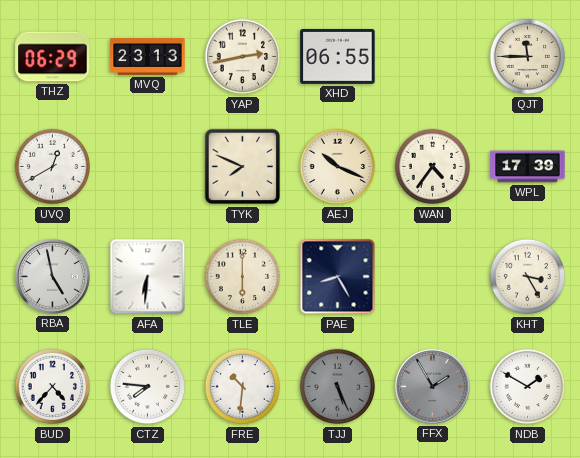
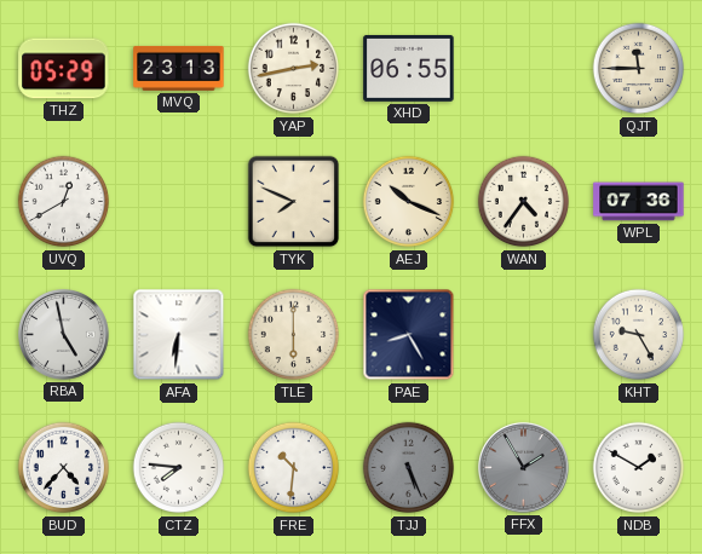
THZ: 06:29 -> 05:29 (64, 69)
WPL: 17:39 -> 07:36 (639, 202)
KHT: 3:25 -> 9:25 (639, 335)
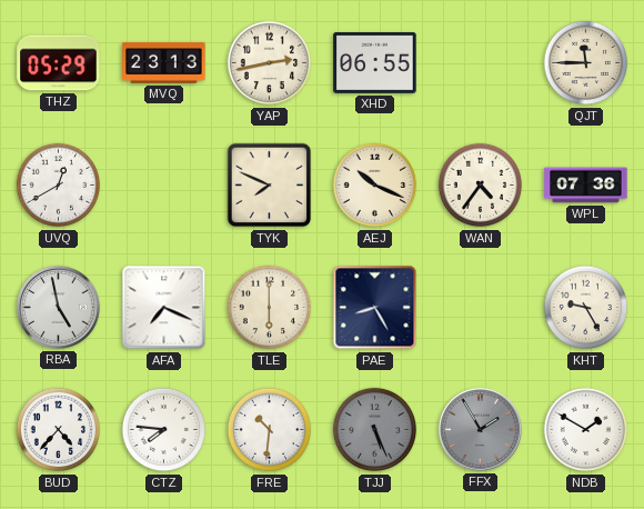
AFA: 6:31 -> 7:19 (164, 308)
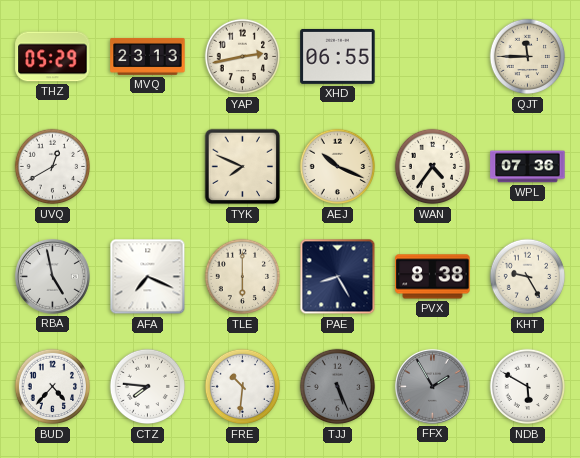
PVX: none -> 8:38 (433, 277)
NDB: 1:50 -> 5:50 (528, 387)
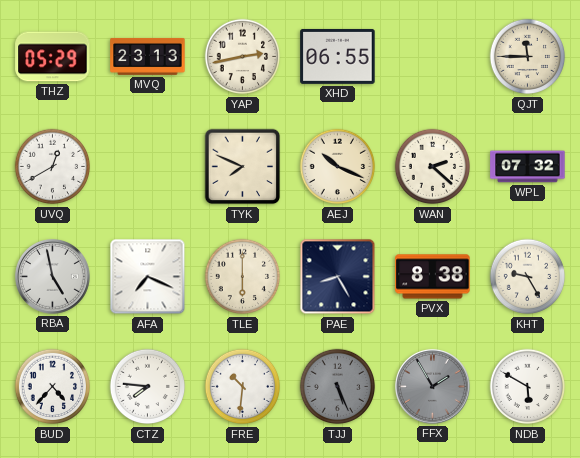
WAN: 4:36 -> 2:22 (433, 167)
WPL: 07:36 -> 07:32 (528, 167)
